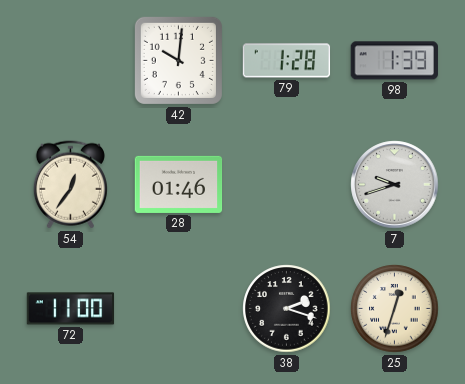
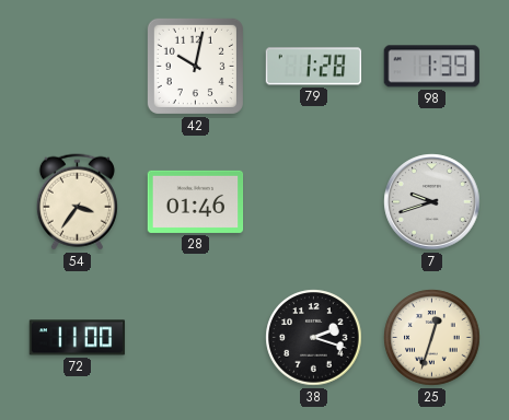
42: 10:01 -> 10:02 (195, 66)
54: 12:36 -> 3:36 (77, 202)
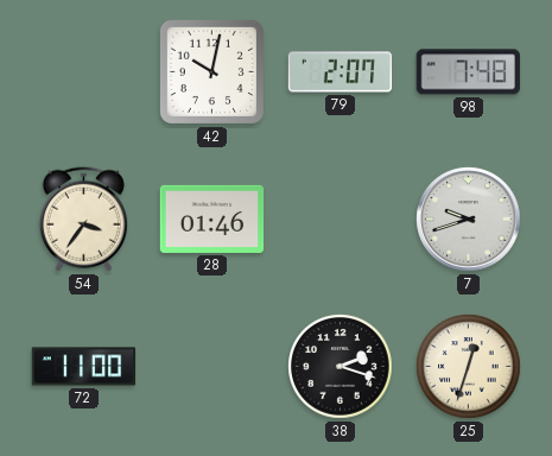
79: 1:28 -> 2:07 (341, 72)
98: 1:39 -> 7:48 (468, 72)
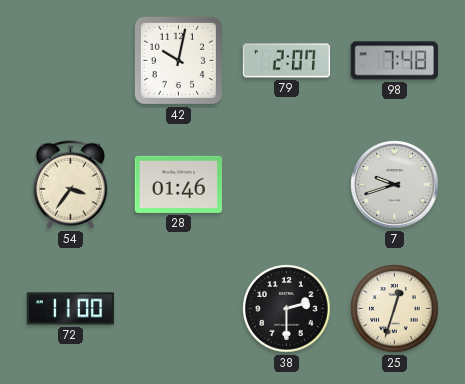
38: 2:18 -> 2:30 (287, 309)
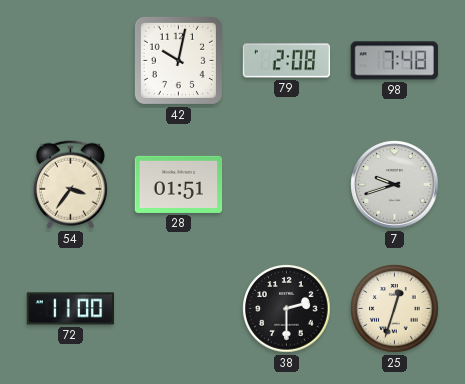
79: 2:07 -> 2:08 (287, 61)
28: 01:46 -> 01:51 (179, 184)
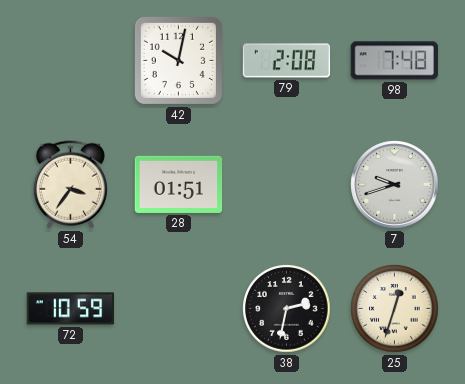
72: 11:00 -> 10:59 (71, 309)
38: 2:30 -> 2:32 (287, 309)
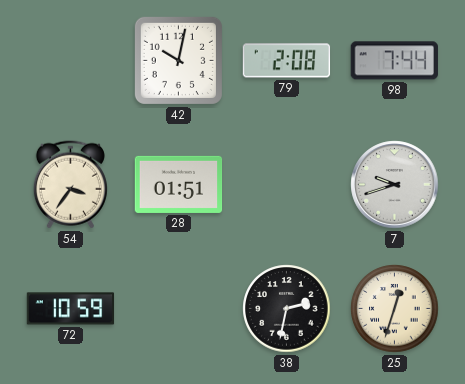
98: 7:48 -> 7:44 (394, 61)
